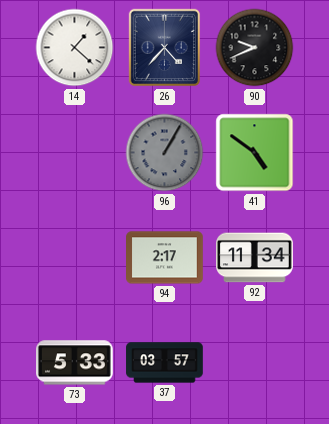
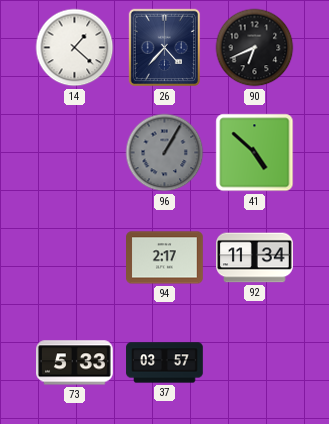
90: 9:41 -> 6:41 (255, 48)
41: 4:51 -> 4:52 (255, 153)
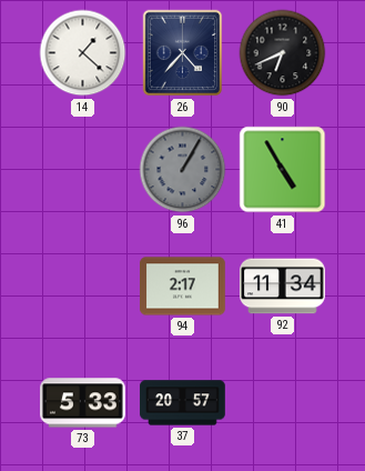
41: 4:52 -> 4:55 (283, 170)
37: 03:57 -> 20:57 (183, 403)
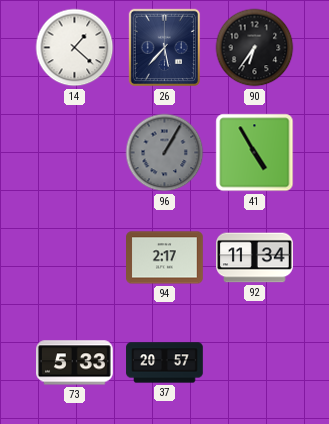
26: 4:37 -> 5:37 (165, 48)
90: 6:41 -> 6:36 (255, 48)
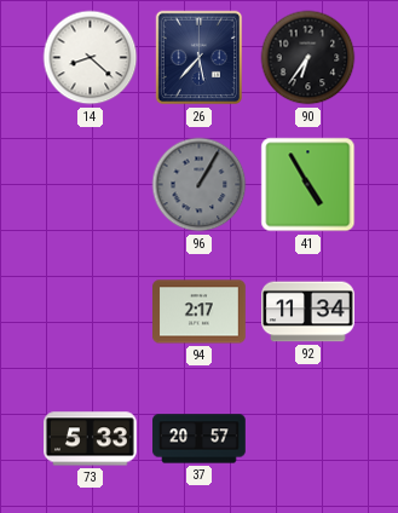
14: 1:22 -> 8:22 (91, 58)
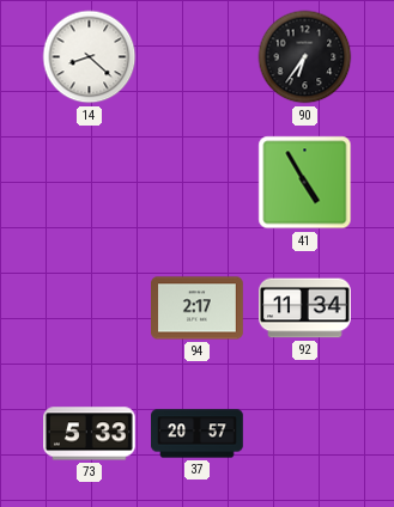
26: 5:37 -> none (200, 58)
96: 1:05 -> none (200, 185)
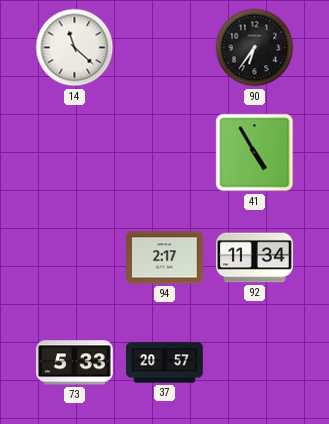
14: 8:22 -> 11:22 (75, 48)
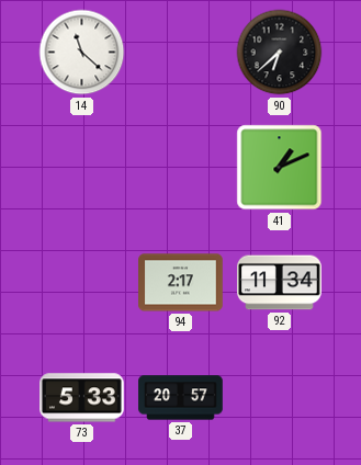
90: 6:36 -> 6:38 (280, 53)
41: 4:55 -> 1:11 (280, 168)
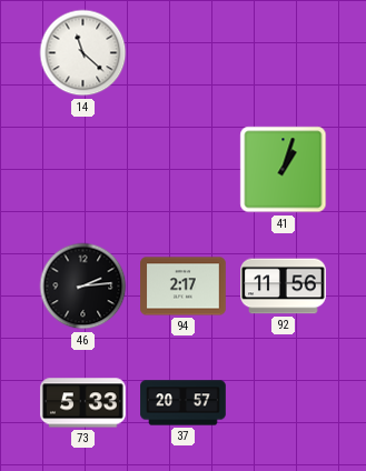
90: 6:38 -> none (280, 53)
41: 1:11 -> 1:03 (284, 170)
46: none -> 2:14 (83, 287)
92: 11:34 -> 11:56 (284, 287)
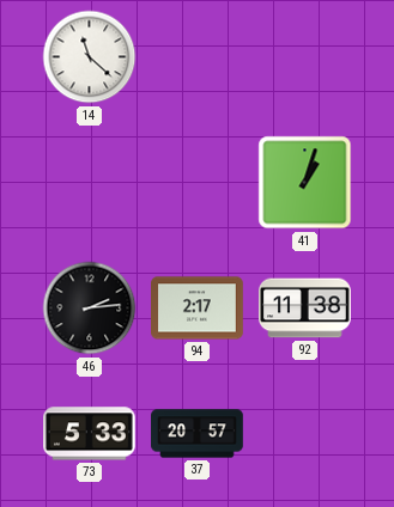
92: 11:56 -> 11:38 (305, 309)
